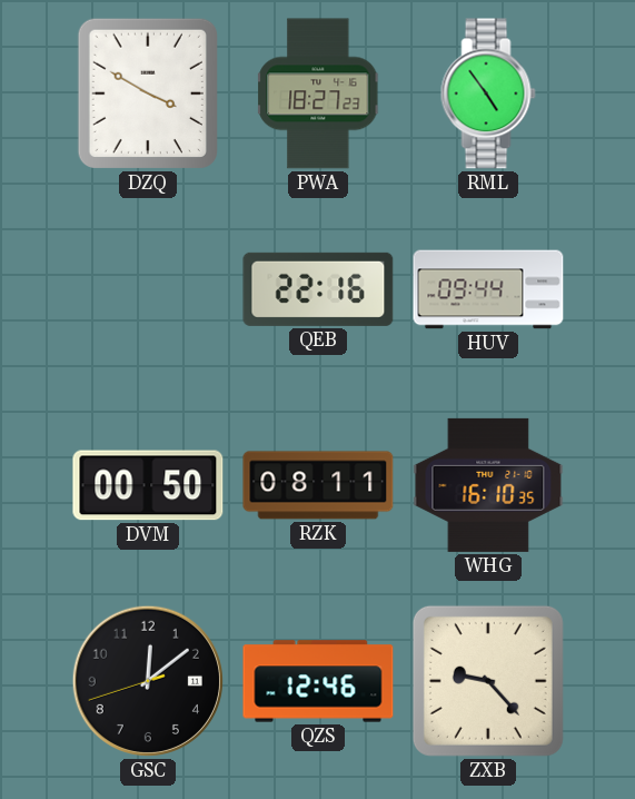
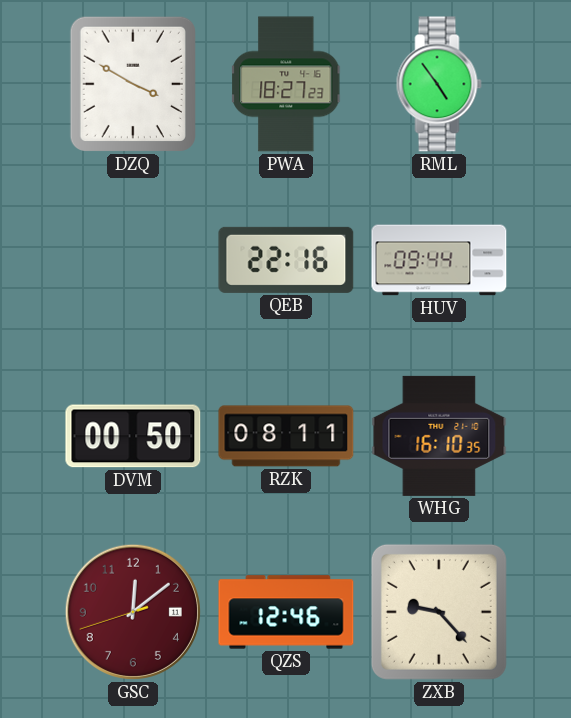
GSC dial: black -> burgundy (133, 612)
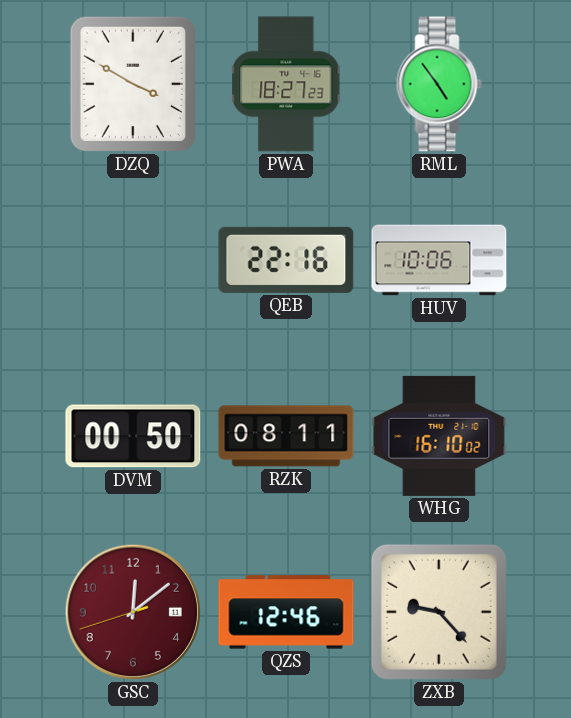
HUV: 09:44 -> 10:06 (439, 260)
WHG: 16:10:35 -> 16:10:02 (439, 436)
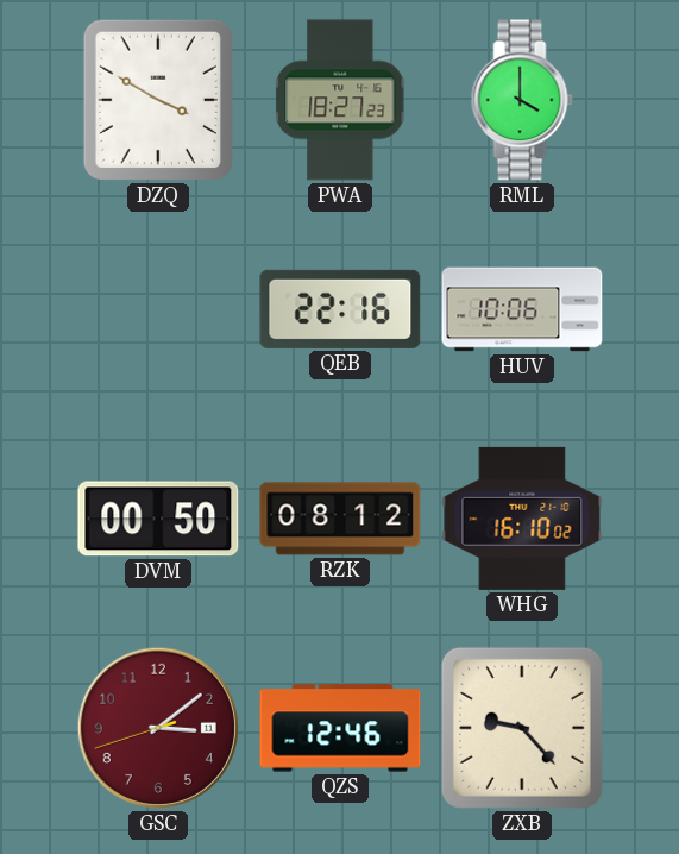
RML: 4:54 -> 4:00 (522, 100)
RZK: 08:11 -> 08:12 (340, 519)
GSC: 12:08 -> 3:08 (158, 728)
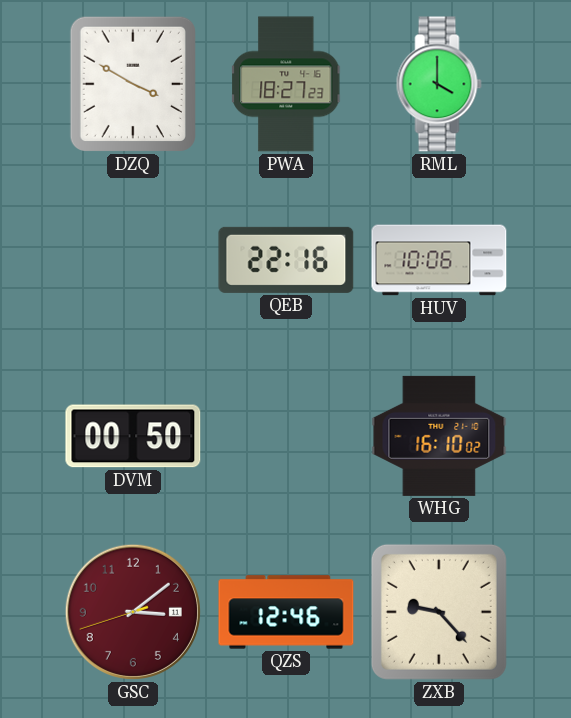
RZK: 08:12 -> none (340, 519)
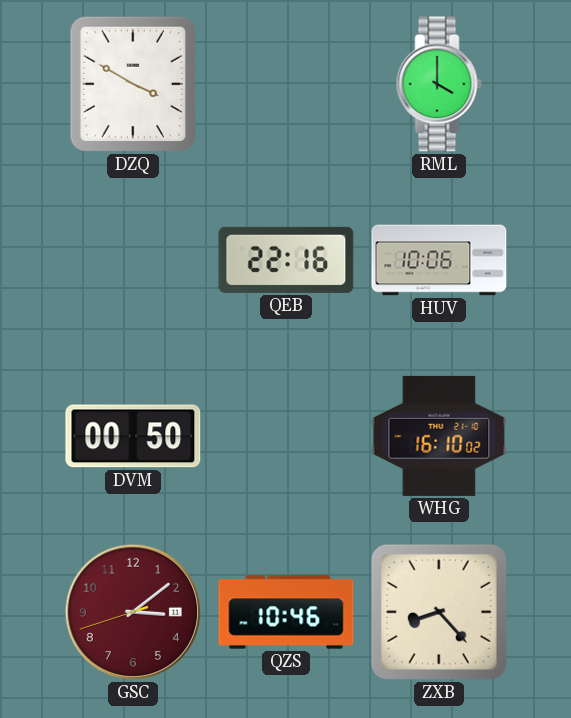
PWA: 18:27 -> none (287, 84)
QZS: 12:46 -> 10:46 (286, 612)
ZXB: 9:23 -> 8:23 (439, 612)
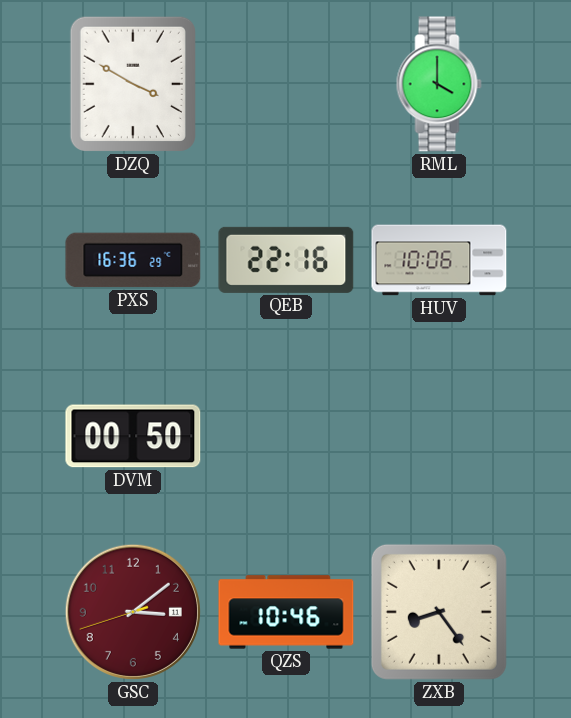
PXS: none -> 16:36 (133, 260)
WHG: 16:10 -> none (439, 436)
ZXB: 8:23 -> 8:24 (439, 612)
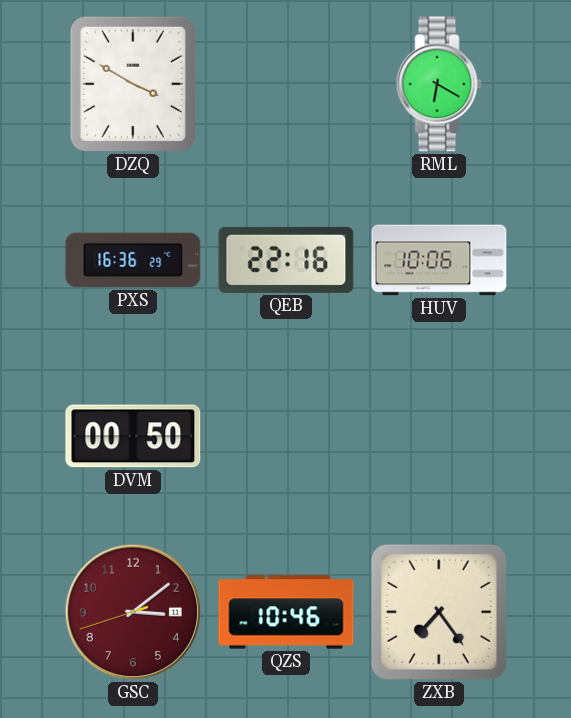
RML: 4:00 -> 6:20 (439, 84)
ZXB: 8:24 -> 7:24 (439, 612)
